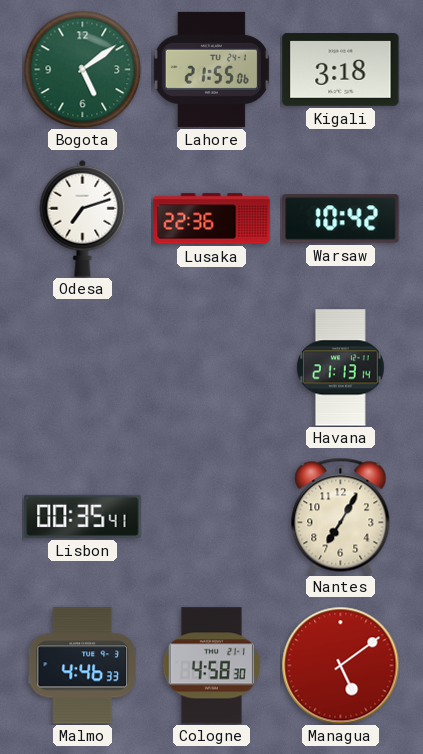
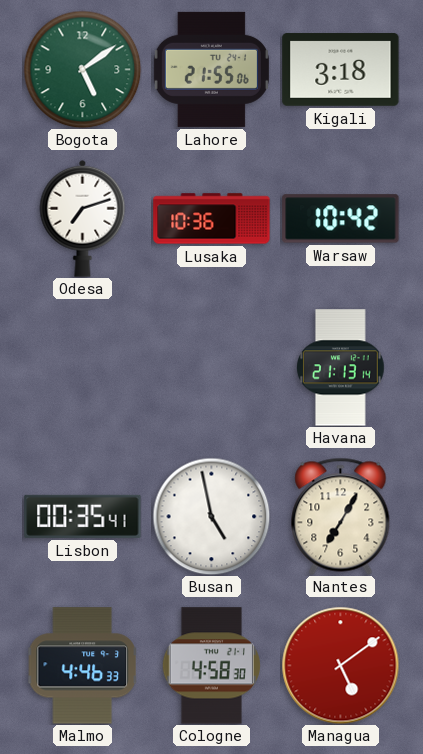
Lusaka: 22:36 -> 10:36 (212, 219)
Busan: none -> 4:58 (211, 516)
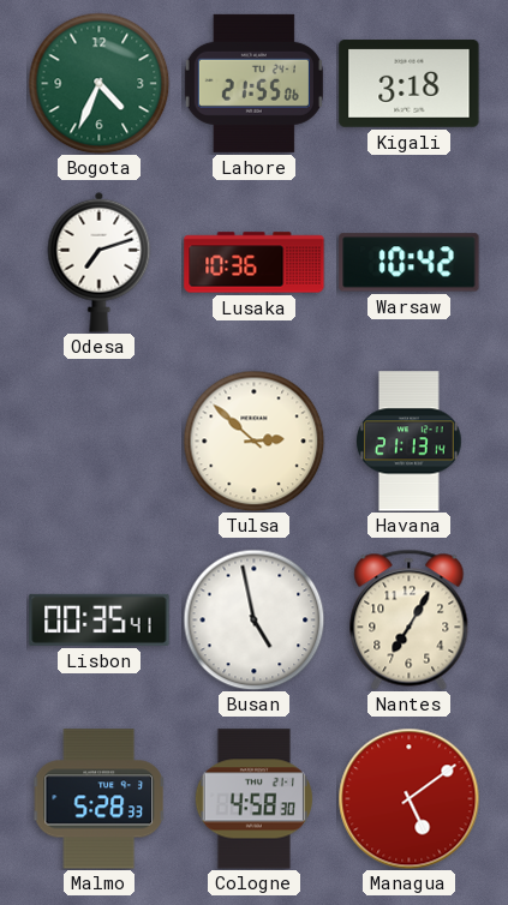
Bogota: 5:09 -> 4:34 (98, 83)
Tulsa: none -> 2:52 (253, 440)
Malmo: 4:46 -> 5:28 (100, 799)
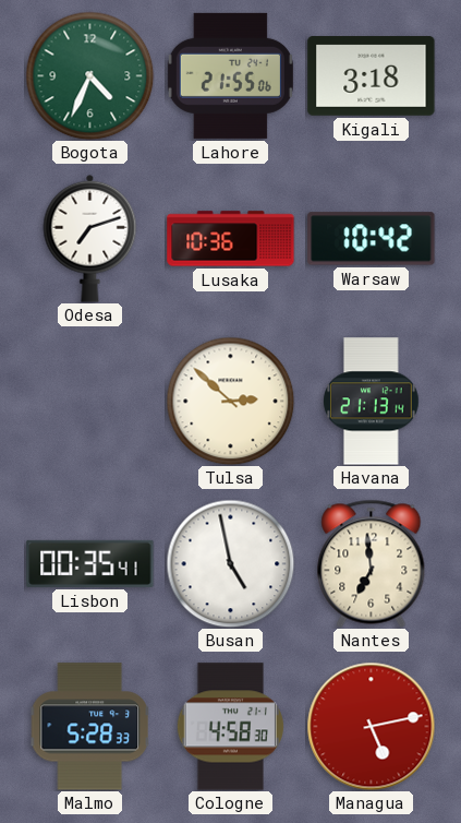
Nantes: 7:05 -> 6:59 (372, 563)
Managua: 5:09 -> 5:13 (371, 726)
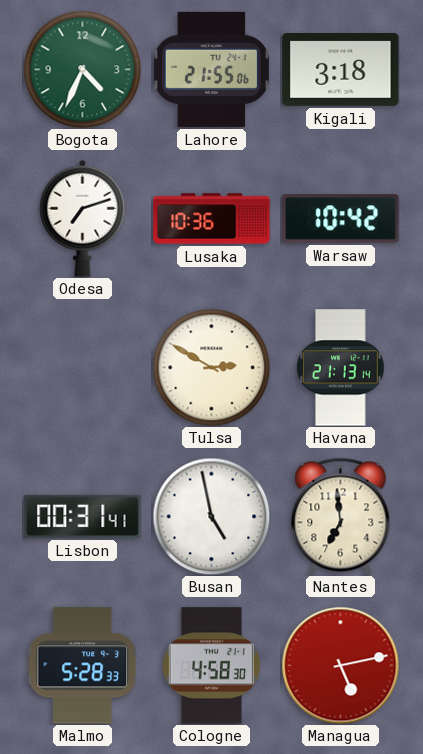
Tulsa: 2:52 -> 2:50 (211, 367)
Lisbon: 00:35 -> 00:31 (83, 516)
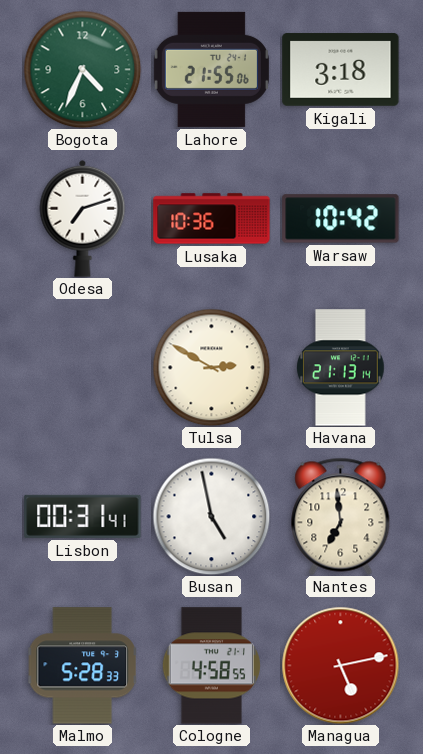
Cologne: 4:58:30 -> 4:58:55 (211, 666)
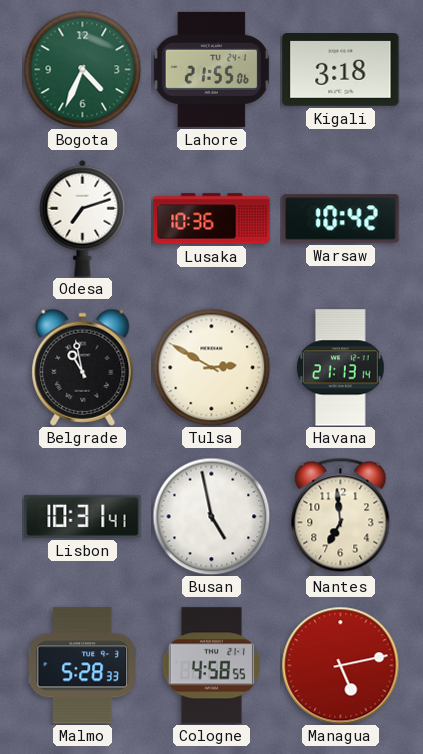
Belgrade: none -> 10:58 (83, 367)
Lisbon: 00:31 -> 10:31 (83, 516)
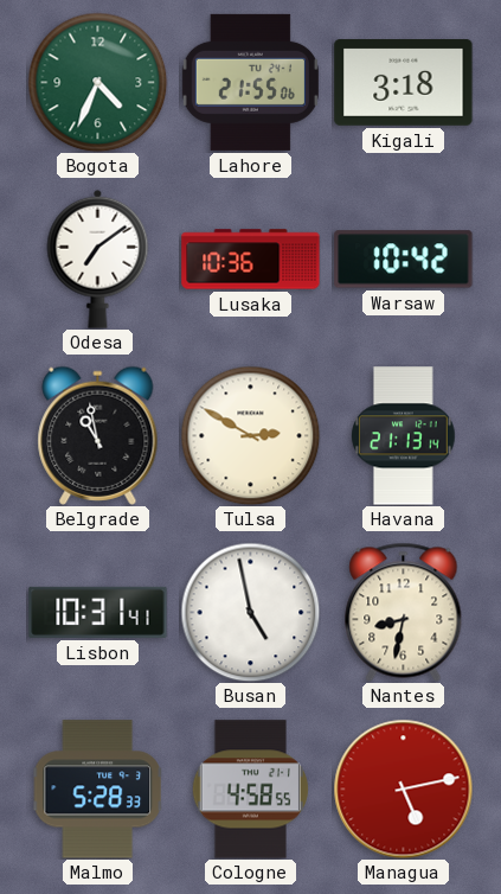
Odesa: 7:12 -> 7:09 (98, 258)
Nantes: 6:59 -> 8:32 (404, 612)
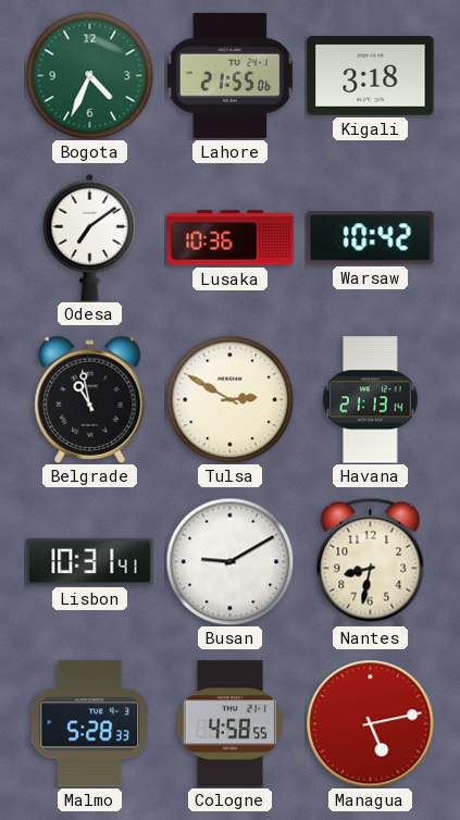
Busan: 4:58 -> 9:10 (229, 561)
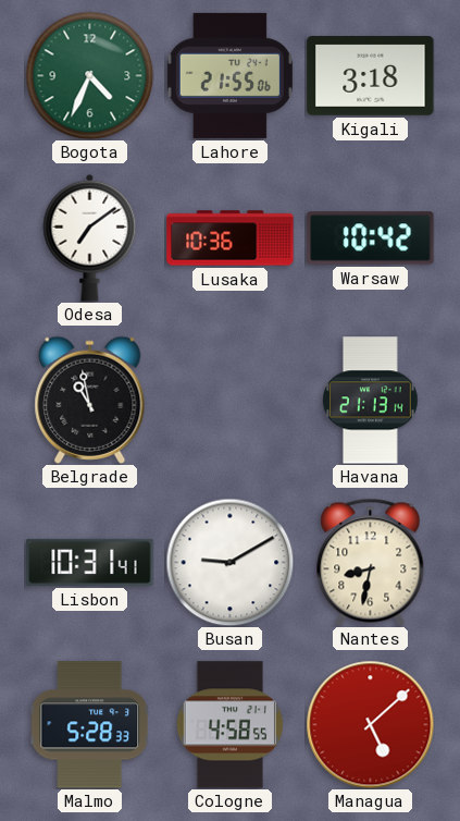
Tulsa: 2:50 -> none (229, 399)
Managua: 5:13 -> 5:08 (370, 724)
